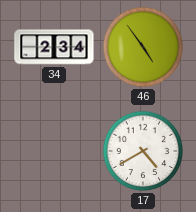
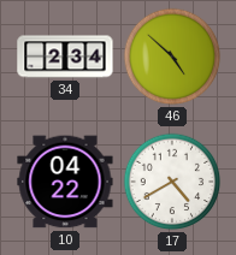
46: 4:54 -> 4:52 (172, 57)
10: none -> 04:22 (65, 182)
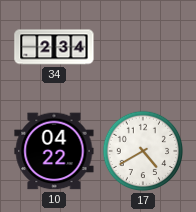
46: 4:52 -> none (172, 57)
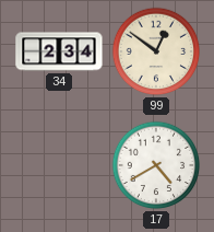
99: none -> 12:51 (156, 51)
10: 04:22 -> none (54, 151)
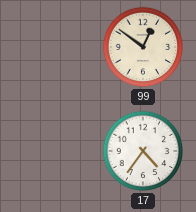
34: 2:34 -> none (59, 51)
17: 4:40 -> 4:36 (143, 151)
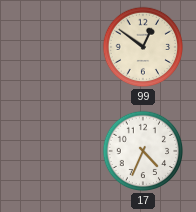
17: 4:36 -> 4:34 (143, 151)
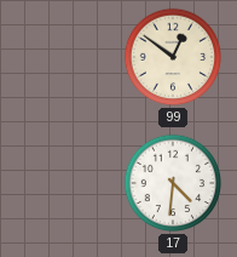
17: 4:34 -> 4:31 (173, 183)
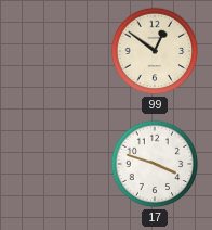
17: 4:31 -> 3:48 (155, 164)
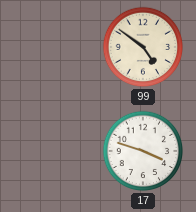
99: 12:51 -> 4:51 (143, 47)
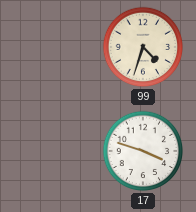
99: 4:51 -> 4:33 (143, 47)
